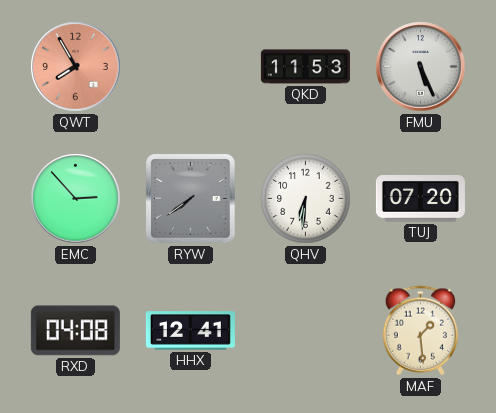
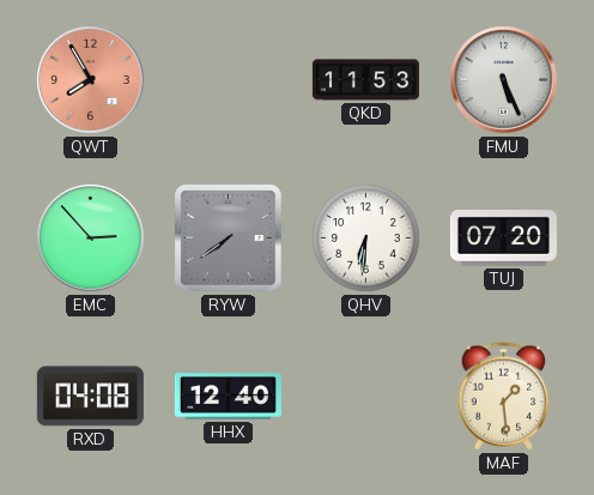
HHX: 12:41 -> 12:40 (228, 397)
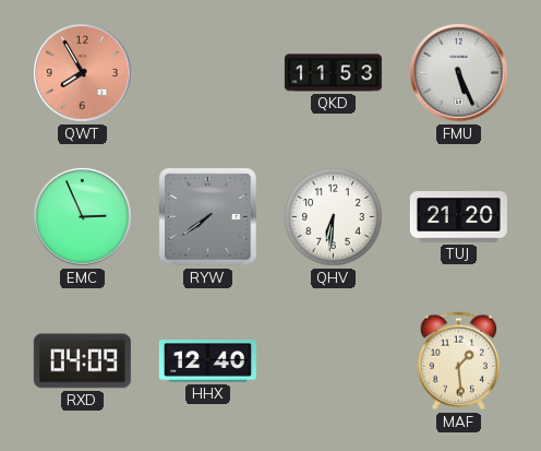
EMC: 2:53 -> 2:56 (83, 217)
TUJ: 07:20 -> 21:20 (458, 217)
RXD: 04:08 -> 04:09 (82, 361)
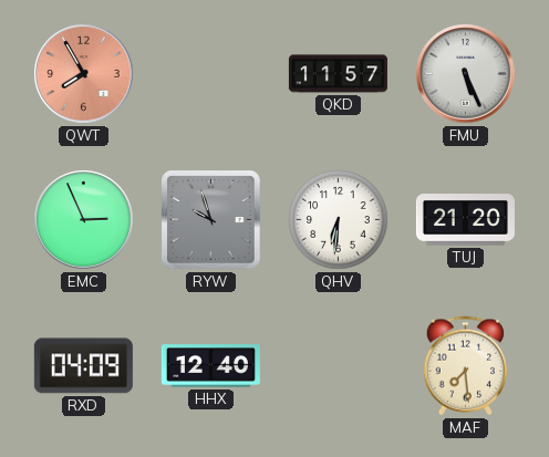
QKD: 11:53 -> 11:57 (338, 74)
RYW: 7:39 -> 9:57 (211, 220)
MAF: 1:29 -> 7:29 (466, 366)
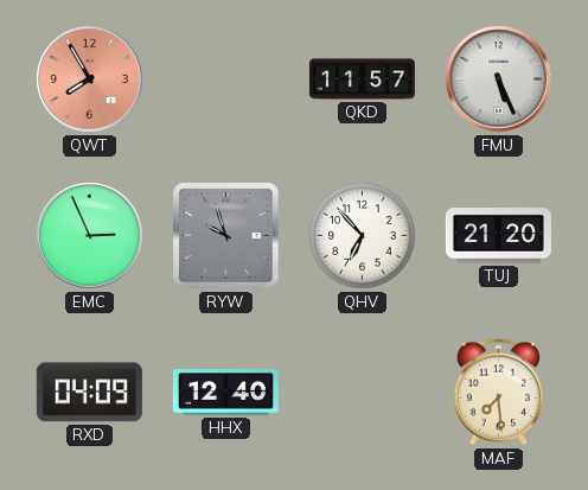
QHV: 6:31 -> 6:53 (363, 236)
